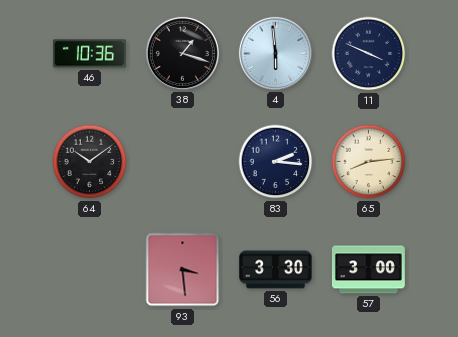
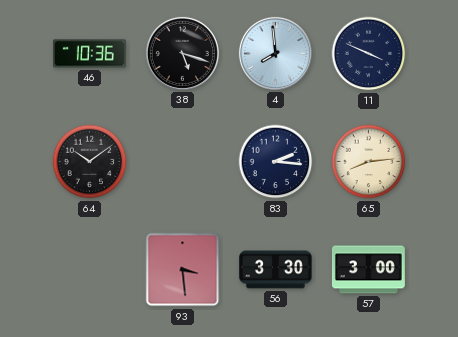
38: 1:18 -> 5:18 (182, 53)
4: 5:59 -> 7:59 (275, 53)
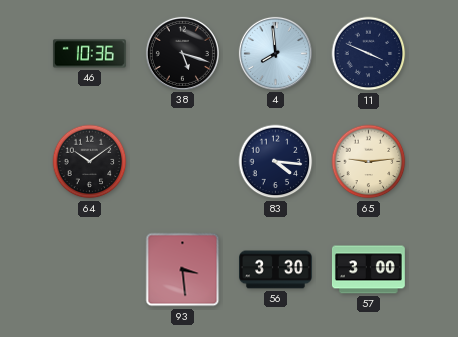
83: 2:16 -> 4:16 (276, 162)
65: 8:14 -> 9:14 (369, 162)
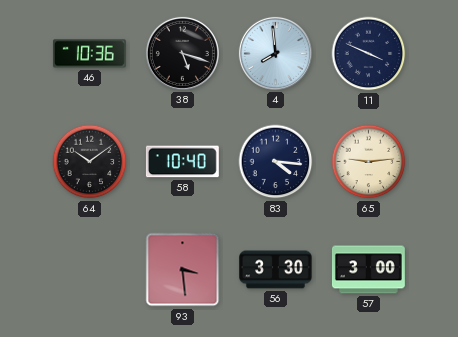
58: none -> 10:40 (182, 162)
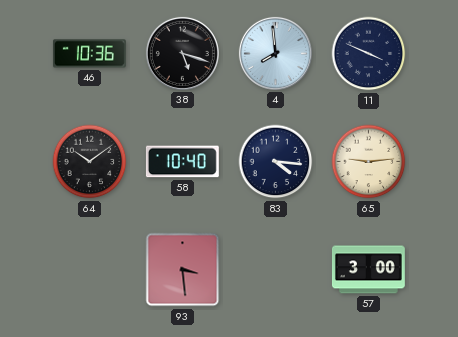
56: 3:30 -> none (276, 270)
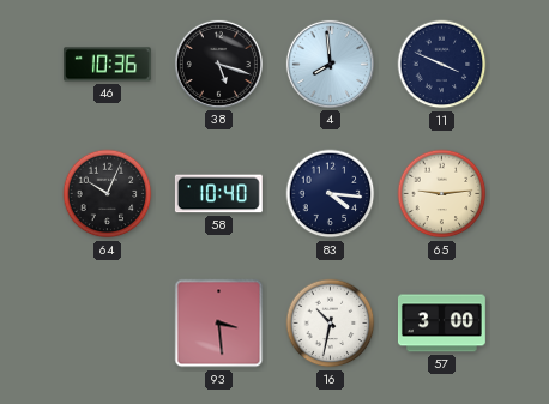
64: 10:09 -> 10:04 (108, 194)
16: none -> 10:32 (331, 324)
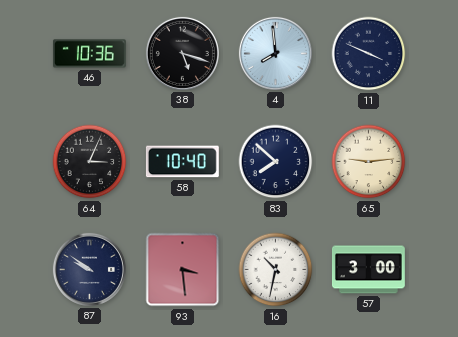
64: 10:04 -> 3:04 (90, 162)
83: 4:16 -> 7:52 (276, 162)
87: none -> 9:51 (89, 269)
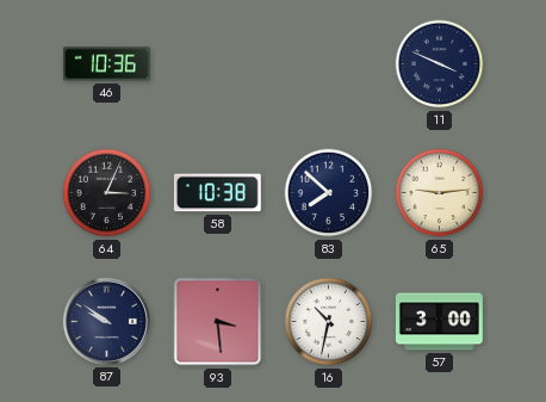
38: 5:18 -> none (182, 53)
4: 7:59 -> none (275, 53)
58: 10:40 -> 10:38 (217, 193)
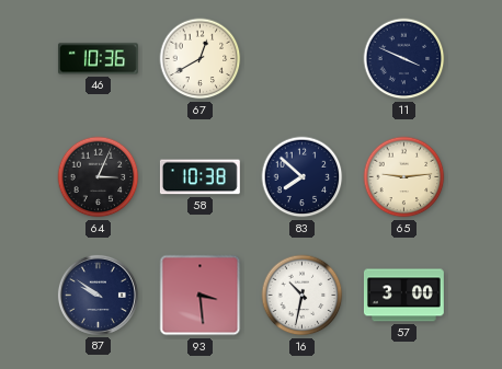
67: none -> 12:40 (201, 59)
